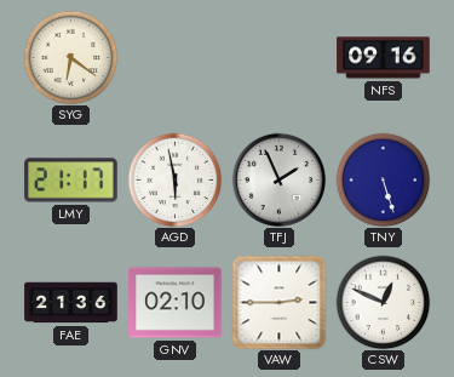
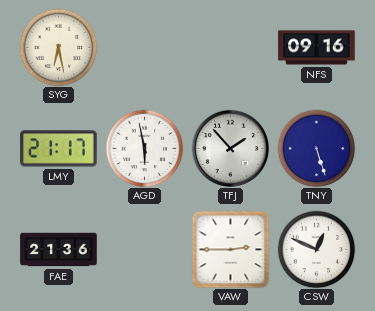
SYG: 6:21 -> 6:28 (58, 47)
TFJ: 1:56 -> 1:53 (230, 148)
GNV: 02:10 -> none (176, 303)
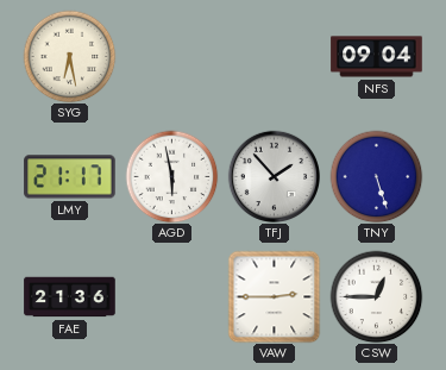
NFS: 09:16 -> 09:04 (377, 57)
CSW: 12:49 -> 12:45 (376, 296)
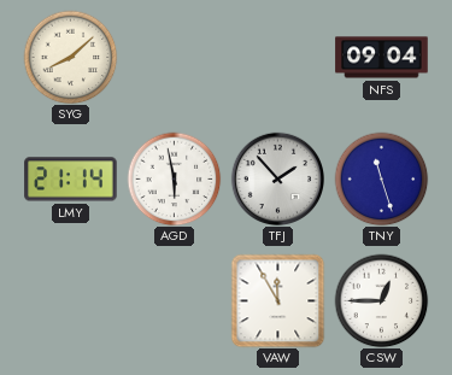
SYG: 6:28 -> 8:08 (70, 57)
LMY: 21:17 -> 21:14 (71, 180)
TNY: 5:27 -> 11:27 (381, 178)
FAE: 21:36 -> none (70, 297)
VAW: 2:45 -> 11:55 (277, 300)
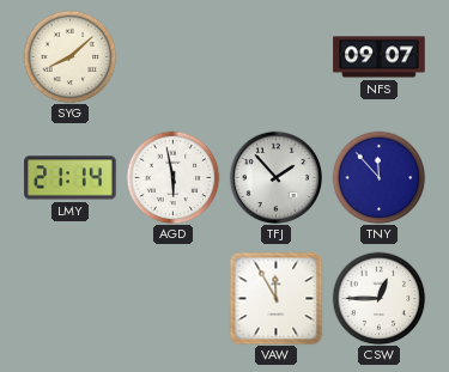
NFS: 09:04 -> 09:07 (380, 57)
TNY: 11:27 -> 11:53 (378, 177)
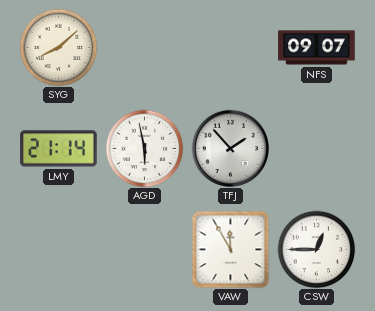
TNY: 11:53 -> none (378, 177)
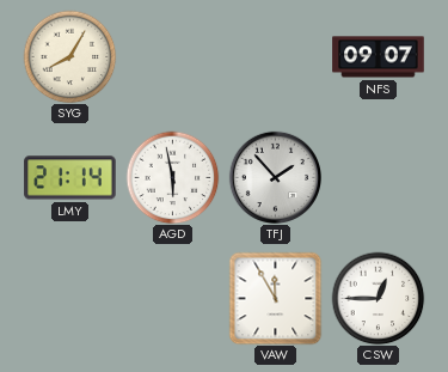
SYG: 8:08 -> 8:05 (69, 56)
